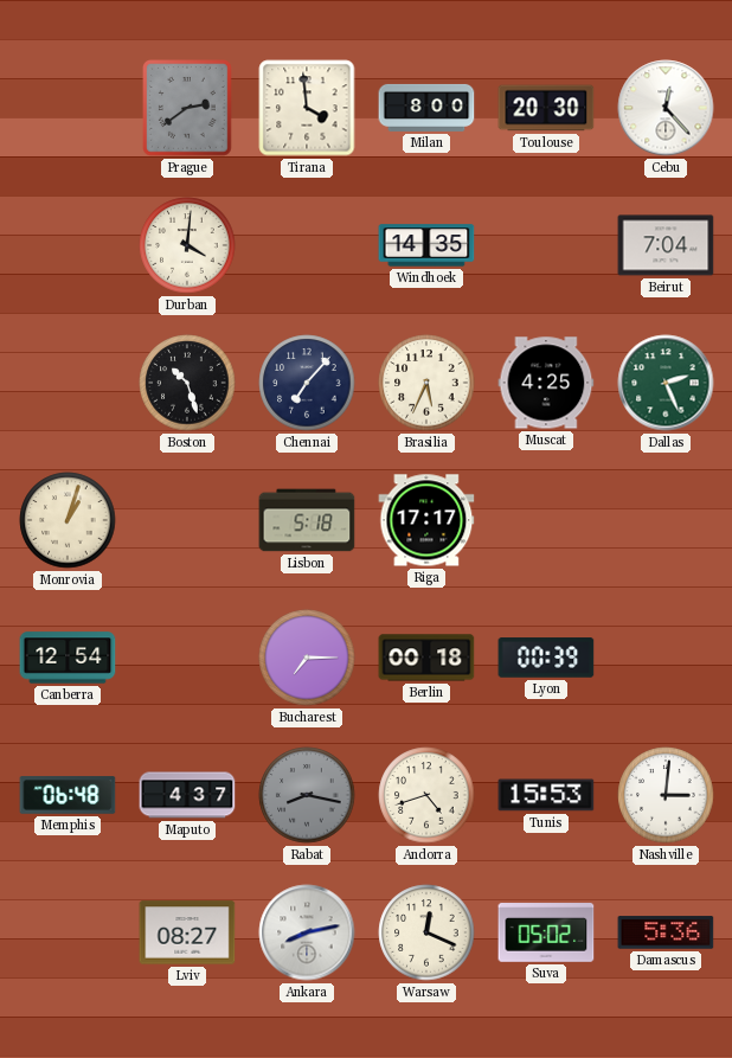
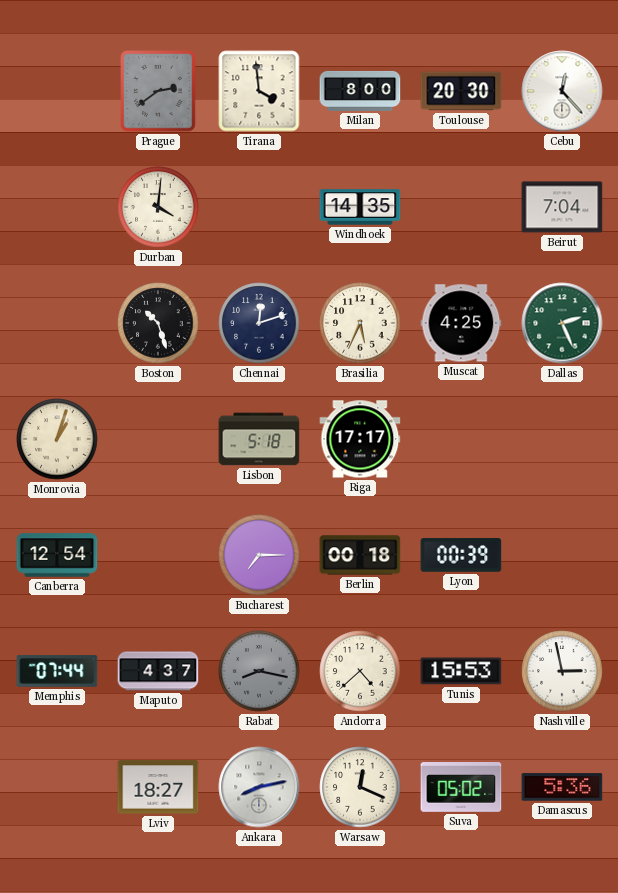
Chennai: 7:07 -> 12:12 (259, 323)
Memphis: 06:48 -> 07:44 (57, 671)
Andorra: 4:42 -> 4:38 (360, 671)
Nashville: 3:01 -> 2:58 (562, 671)
Lviv: 08:27 -> 18:27 (158, 787)
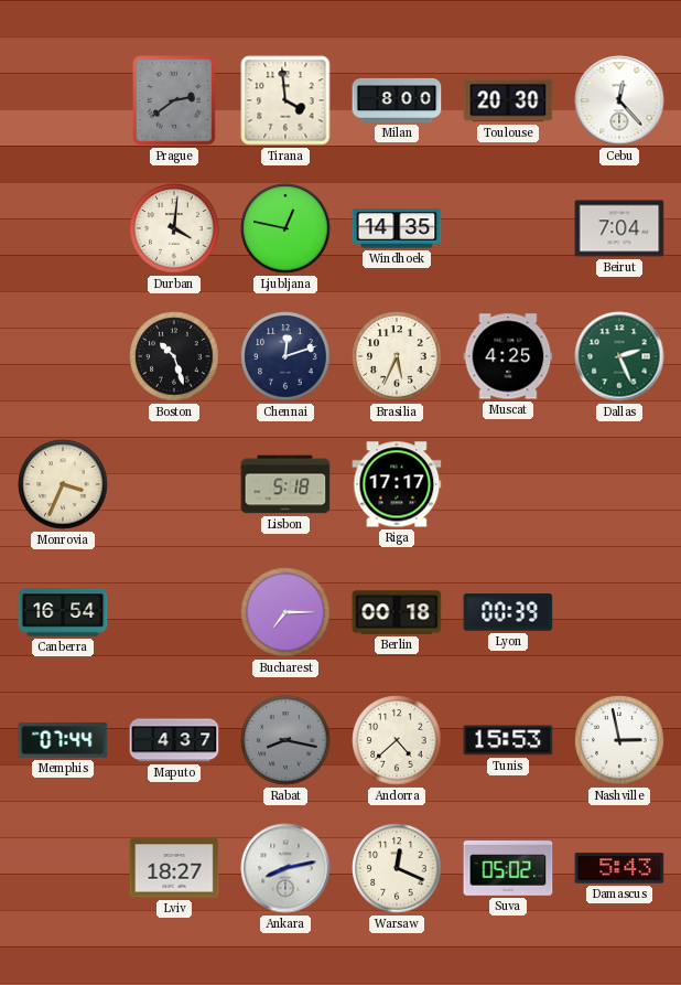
Ljubljana: none -> 12:47 (285, 228)
Monrovia: 1:03 -> 3:34 (63, 484)
Canberra: 12:54 -> 16:54 (63, 612)
Damascus: 5:36 -> 5:43 (619, 868)
